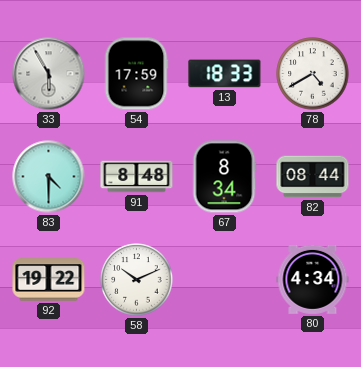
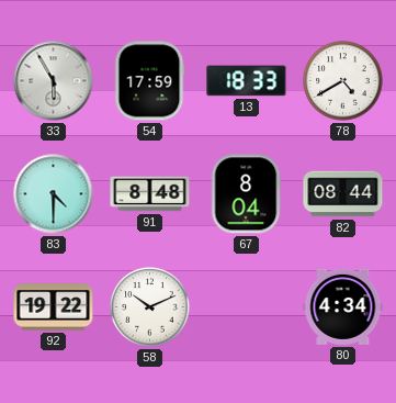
67: 8:34 -> 8:04 (246, 194)
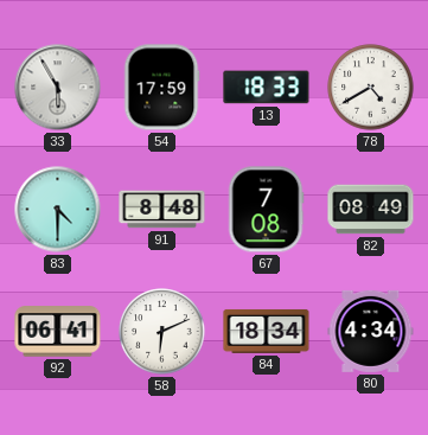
67: 8:04 -> 7:08 (266, 210)
82: 08:44 -> 08:49 (371, 210)
92: 19:22 -> 06:41 (58, 332)
58: 10:11 -> 6:11 (162, 332)
84: none -> 18:34 (267, 331)
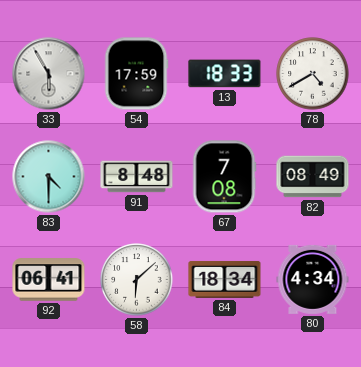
58: 6:11 -> 6:08 (137, 280)
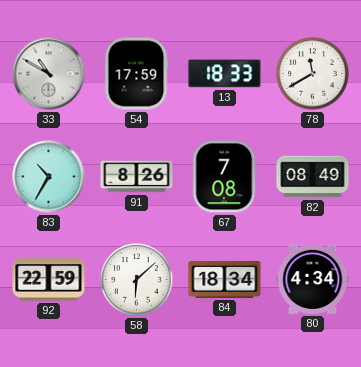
33: 5:55 -> 10:50 (49, 74)
78: 4:40 -> 11:40 (313, 74)
83: 4:30 -> 10:35 (49, 177)
91: 8:48 -> 8:26 (137, 177)
92: 06:41 -> 22:59 (49, 280)
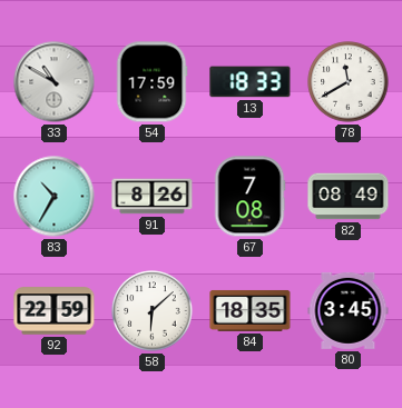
84: 18:34 -> 18:35 (251, 310)
80: 4:34 -> 3:45 (349, 310)
